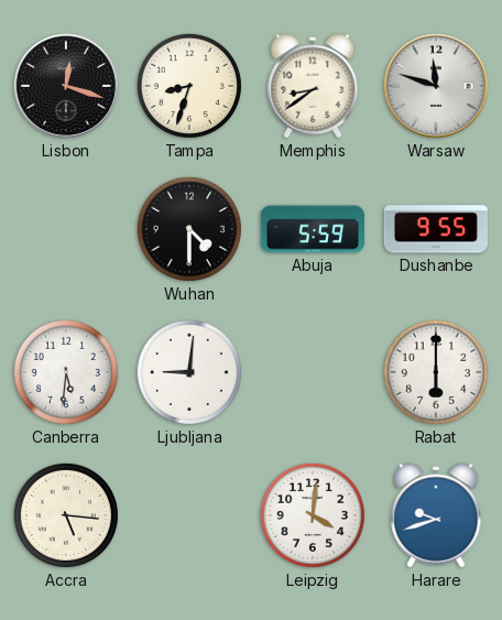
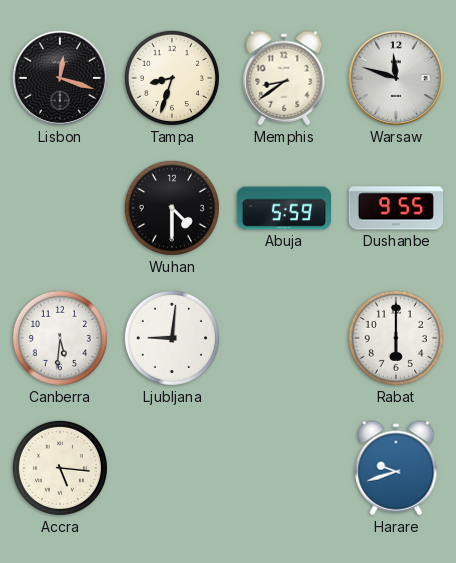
Leipzig: 4:01 -> none (313, 515)
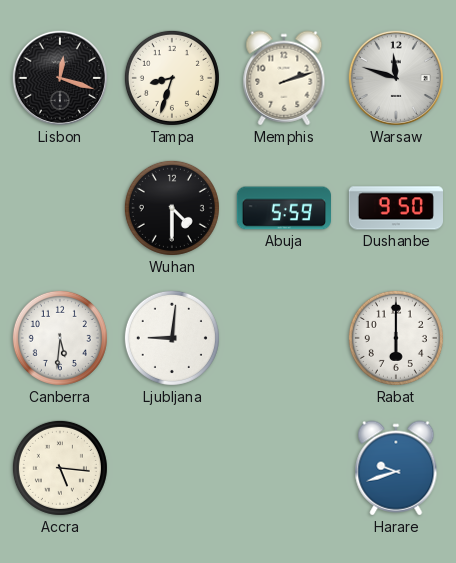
Memphis: 8:39 -> 2:12 (284, 78)
Dushanbe: 9:55 -> 9:50 (395, 208)
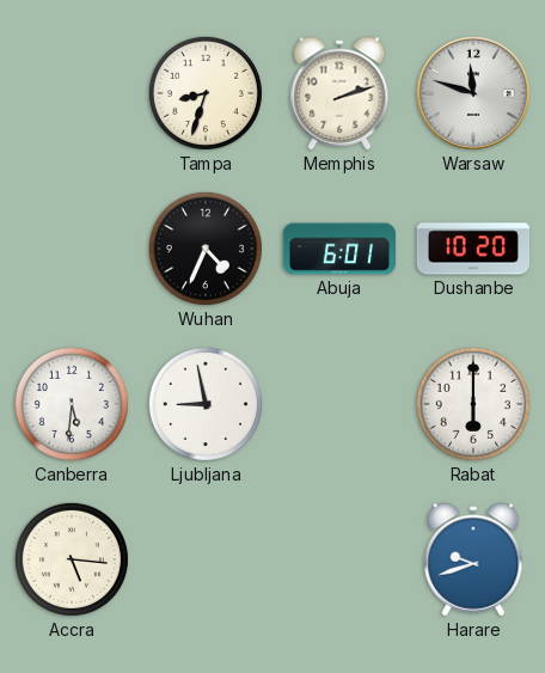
Lisbon: 12:18 -> none (60, 78)
Wuhan: 4:30 -> 4:34 (206, 249)
Abuja: 5:59 -> 6:01 (338, 249)
Dushanbe: 9:50 -> 10:20 (472, 249)
Ljubljana: 9:01 -> 8:58 (206, 404)
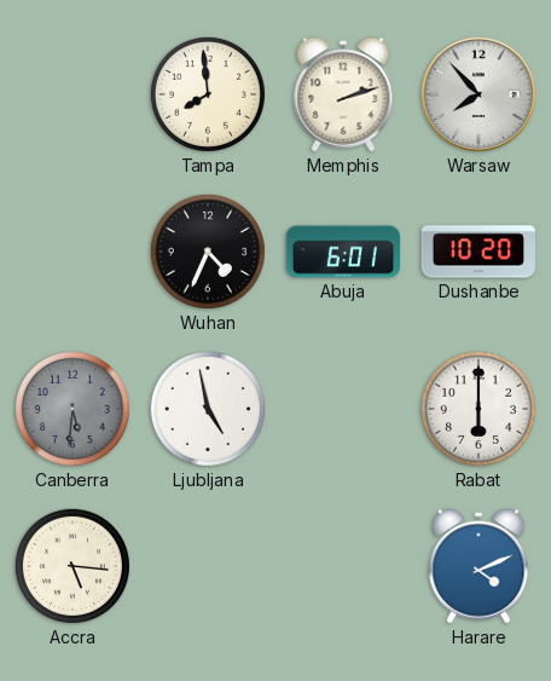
Tampa: 8:33 -> 7:59 (208, 94)
Warsaw: 11:48 -> 7:53 (478, 94)
Canberra dial: white -> grey (72, 409)
Ljubljana: 8:58 -> 4:58 (208, 409)
Harare: 9:42 -> 4:11 (478, 566)
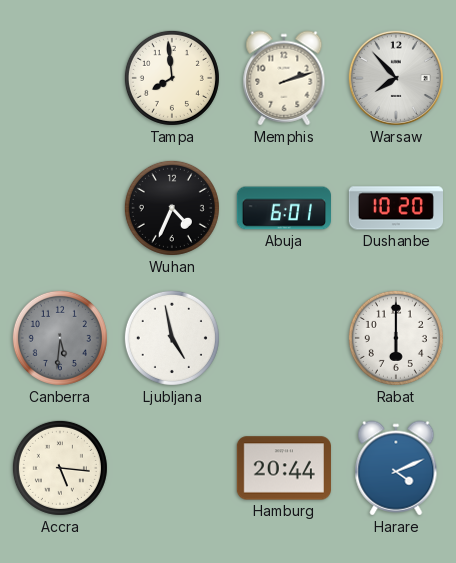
Hamburg: none -> 20:44 (283, 468)
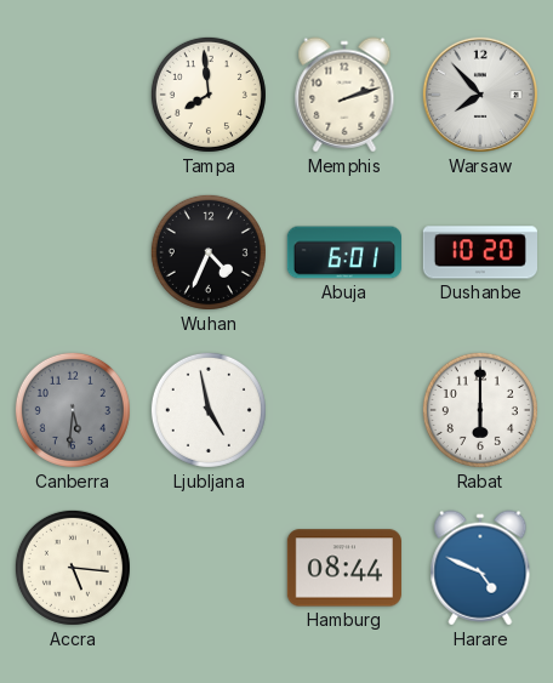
Hamburg: 20:44 -> 08:44 (343, 568)
Harare: 4:11 -> 4:49 (480, 568)
